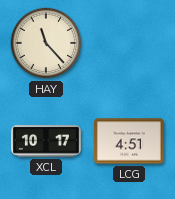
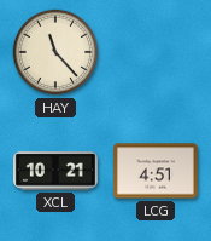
XCL: 10:17 -> 10:21 (55, 171)
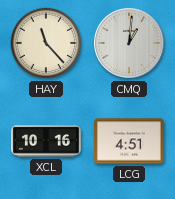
CMQ: none -> 1:01 (130, 44)
XCL: 10:21 -> 10:16 (46, 141)
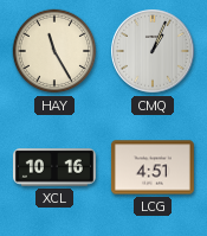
HAY: 11:23 -> 11:25 (54, 51)
CMQ: 1:01 -> 1:04 (154, 52)
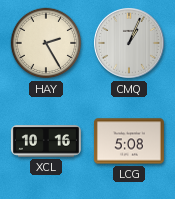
HAY: 11:25 -> 2:25 (46, 43)
LCG: 4:51 -> 5:08 (129, 141)
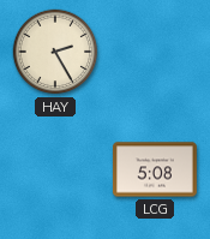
CMQ: 1:04 -> none (130, 44)
XCL: 10:16 -> none (46, 141)
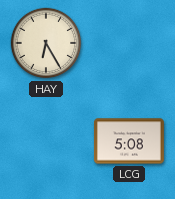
HAY: 2:25 -> 6:25 (46, 43)
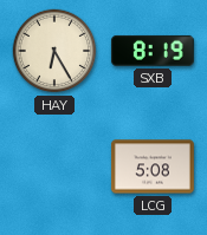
SXB: none -> 8:19 (153, 51)
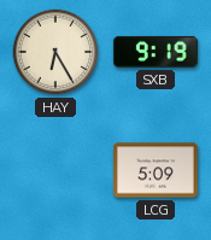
SXB: 8:19 -> 9:19 (156, 52)
LCG: 5:08 -> 5:09 (156, 170)
